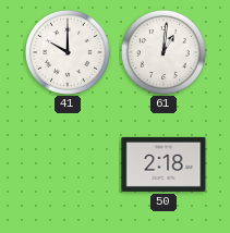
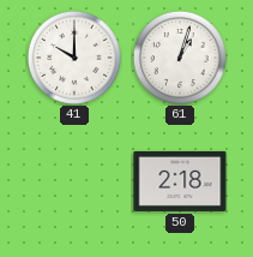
61: 1:01 -> 1:03 (180, 58)
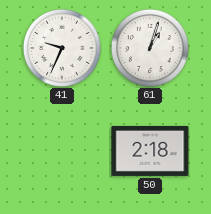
41: 10:00 -> 9:34 (62, 48)
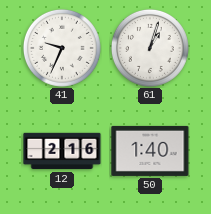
12: none -> 2:16 (62, 151)
50: 2:18 -> 1:40 (150, 151)
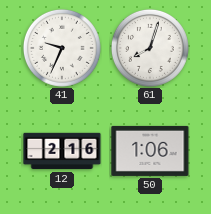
61: 1:03 -> 8:03 (150, 48)
50: 1:40 -> 1:06 (150, 151)
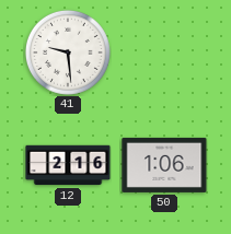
41: 9:34 -> 9:29 (68, 52)
61: 8:03 -> none (150, 48)
